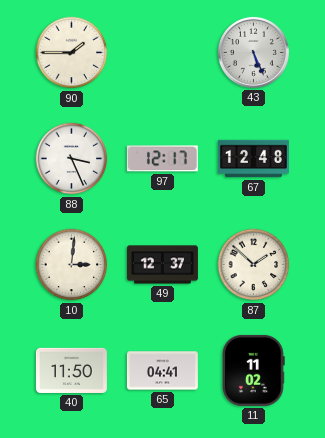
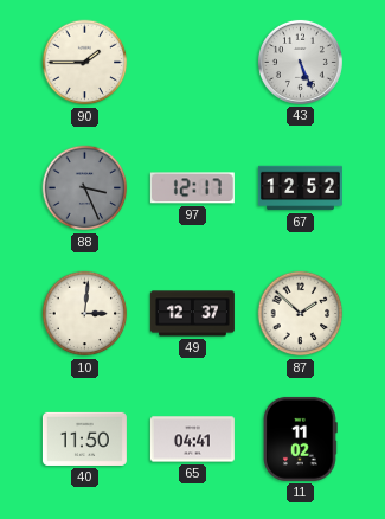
88 dial: white -> grey (85, 188)
67: 12:48 -> 12:52 (300, 188)
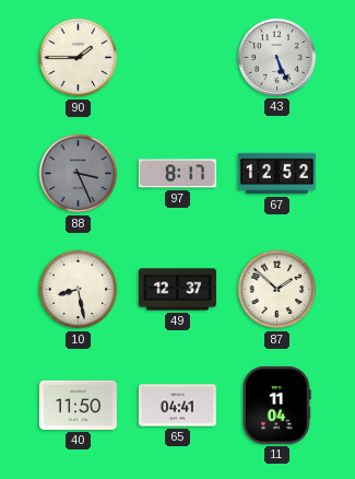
97: 12:17 -> 8:17 (177, 174)
10: 3:01 -> 8:28 (79, 290)
11: 11:02 -> 11:04 (277, 405)
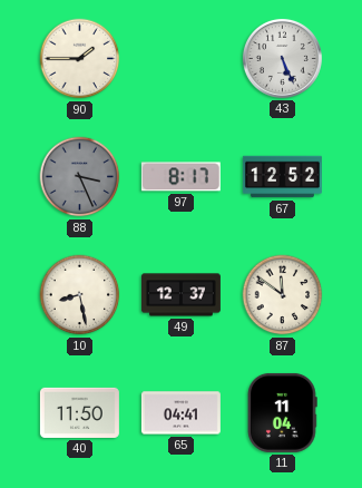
87: 1:52 -> 11:51 (283, 295)
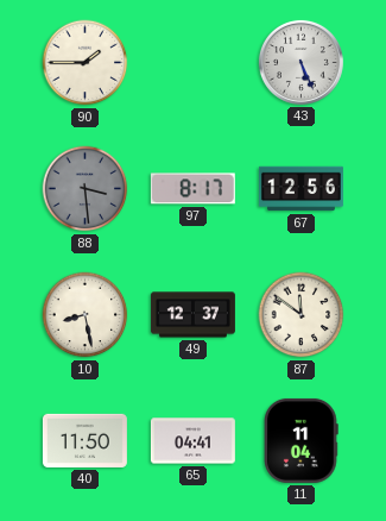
88: 3:26 -> 3:29 (86, 189)
67: 12:52 -> 12:56 (300, 189)
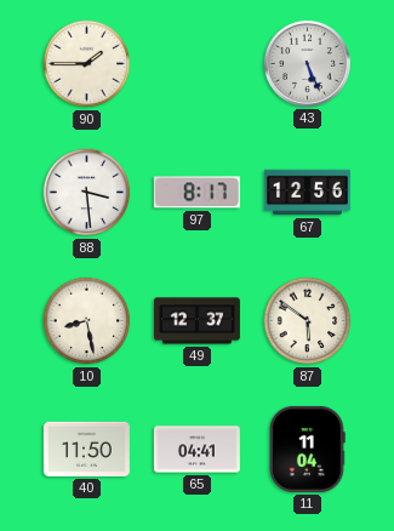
88 dial: grey -> white (87, 193)
87: 11:51 -> 5:51 (308, 321)
